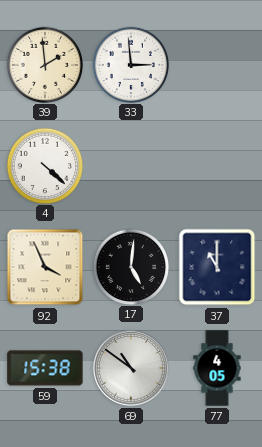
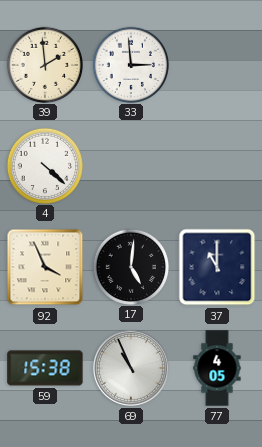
69: 10:51 -> 10:56 (131, 368)
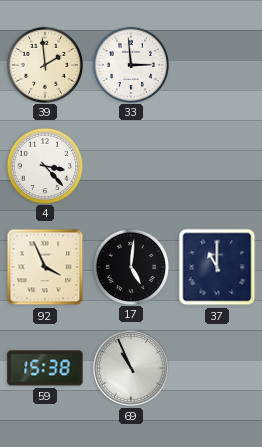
4: 4:22 -> 3:23 (44, 165)
77: 4:05 -> none (217, 368)
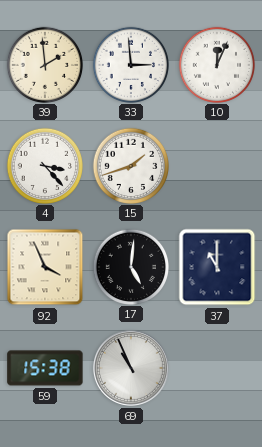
10: none -> 12:04 (216, 64)
15: none -> 1:42 (130, 165)
